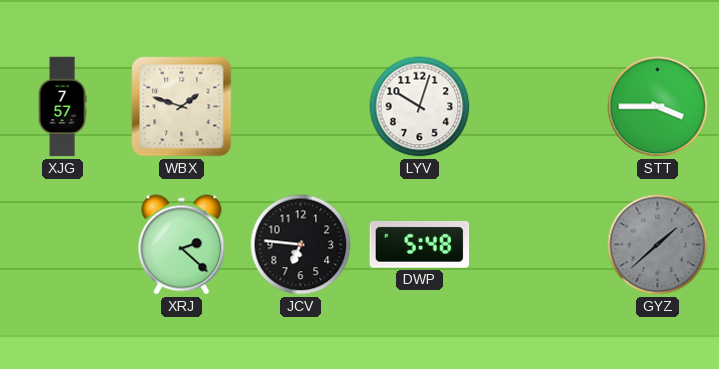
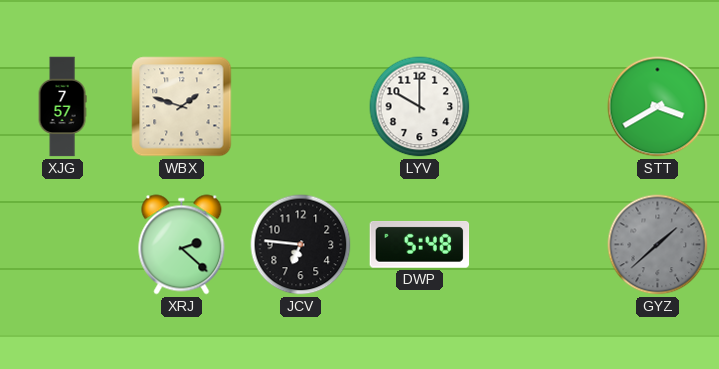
LYV: 10:03 -> 10:00 (420, 107)
STT: 3:45 -> 3:40 (658, 107)
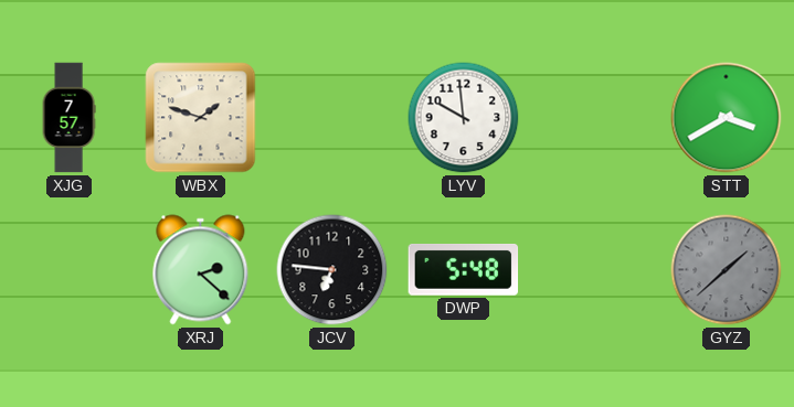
LYV: 10:00 -> 9:59 (464, 118)
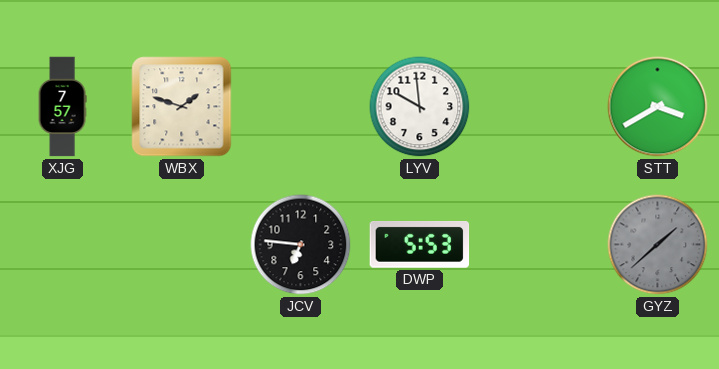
XRJ: 2:22 -> none (201, 270)
DWP: 5:48 -> 5:53 (420, 245)
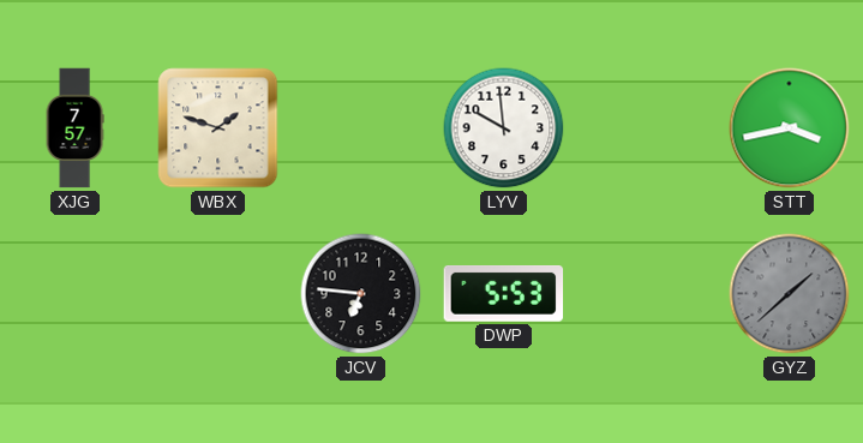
STT: 3:40 -> 3:43 (790, 128)
